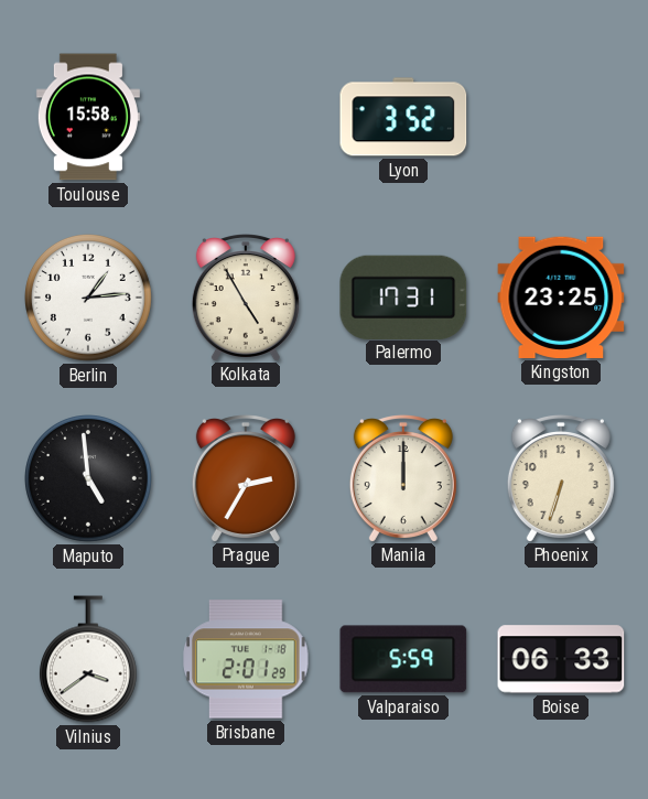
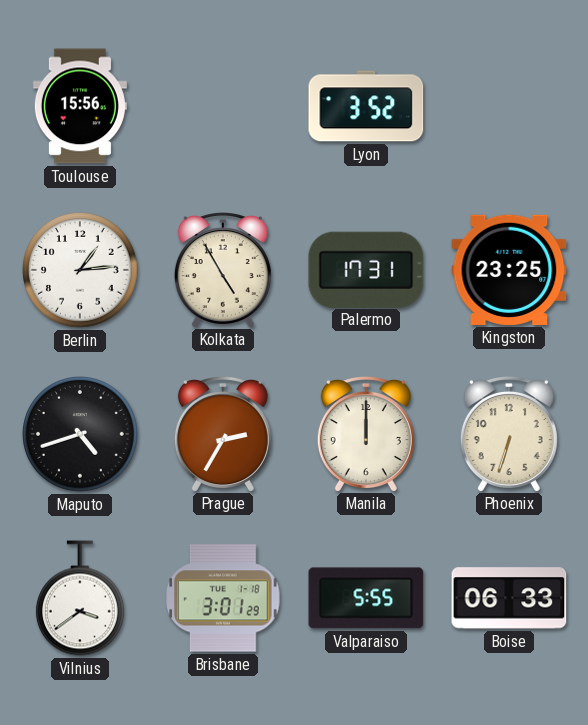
Toulouse: 15:58 -> 15:56 (80, 106)
Maputo: 4:59 -> 4:42 (81, 435)
Brisbane: 2:01 -> 3:01 (223, 598)
Valparaiso: 5:59 -> 5:55 (366, 598)
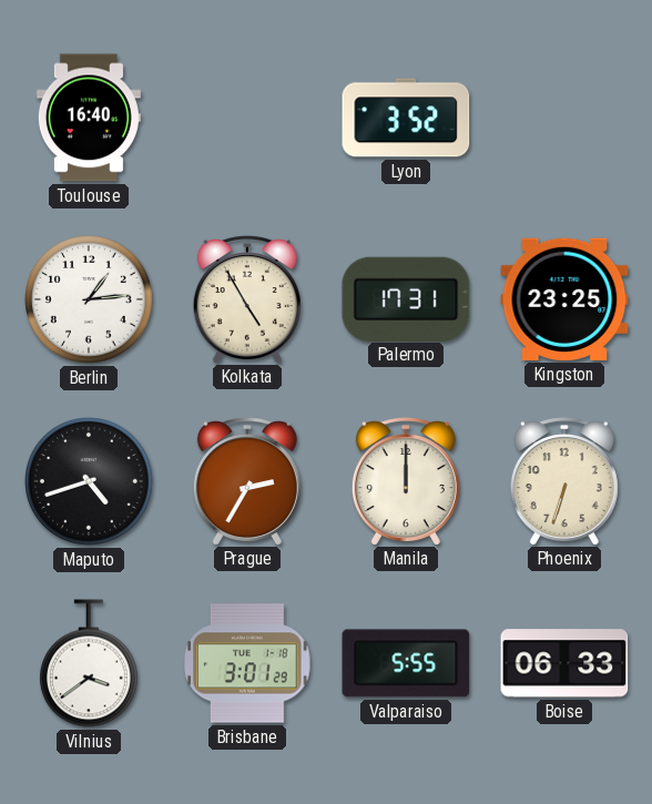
Toulouse: 15:56 -> 16:40 (89, 118)
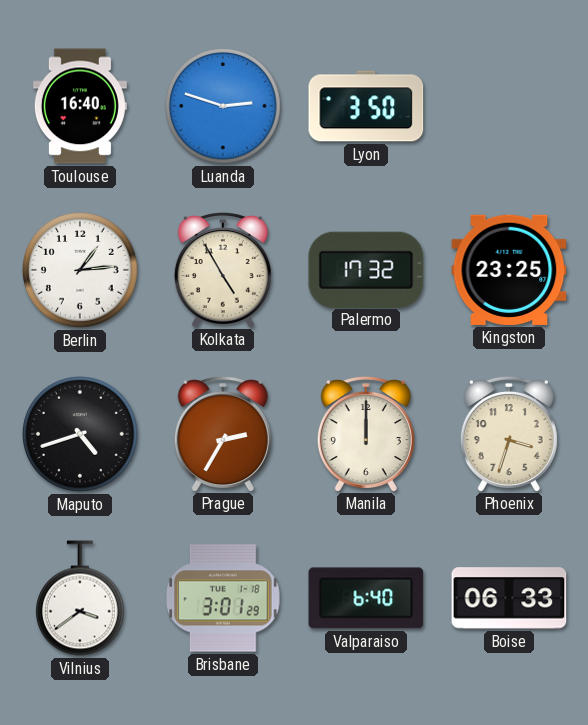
Luanda: none -> 2:48 (224, 107)
Lyon: 3:52 -> 3:50 (366, 106)
Palermo: 17:31 -> 17:32 (366, 269)
Phoenix: 6:33 -> 3:33 (509, 434)
Valparaiso: 5:55 -> 6:40 (366, 598)
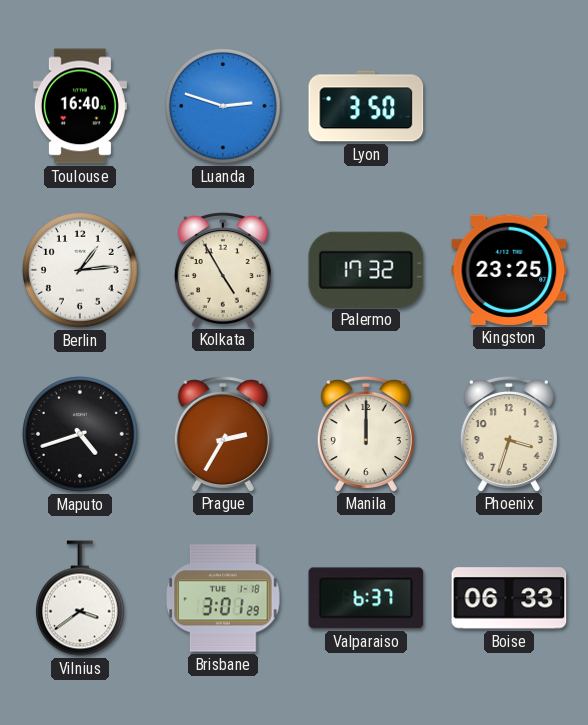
Valparaiso: 6:40 -> 6:37 (366, 598)
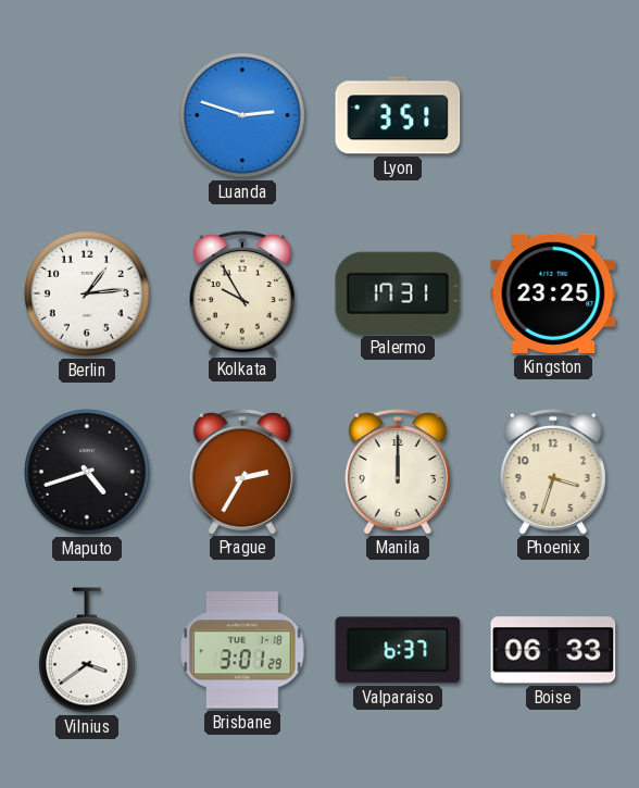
Toulouse: 16:40 -> none (80, 106)
Lyon: 3:50 -> 3:51 (398, 115)
Kolkata: 4:55 -> 9:55 (242, 293)
Palermo: 17:32 -> 17:31 (398, 292)
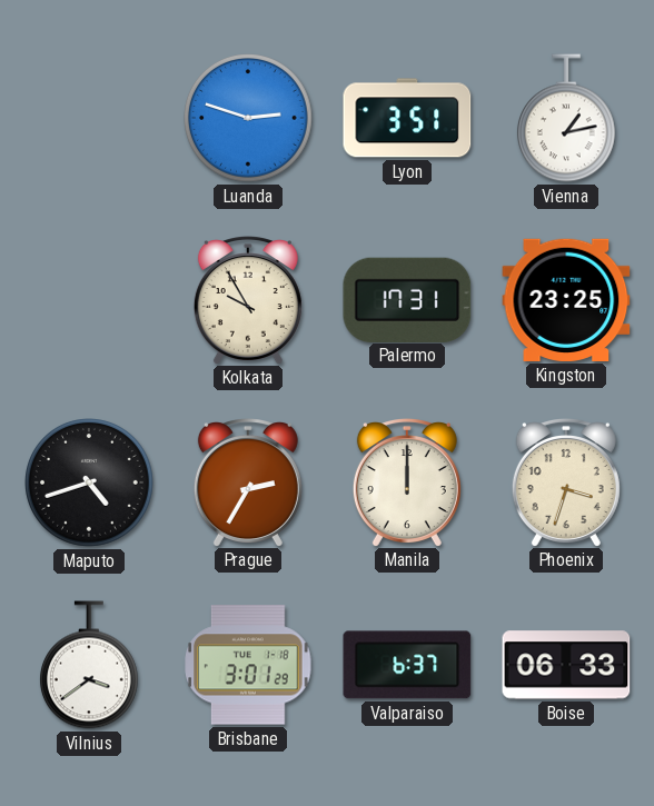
Vienna: none -> 1:13 (566, 118)
Berlin: 1:14 -> none (88, 295)
